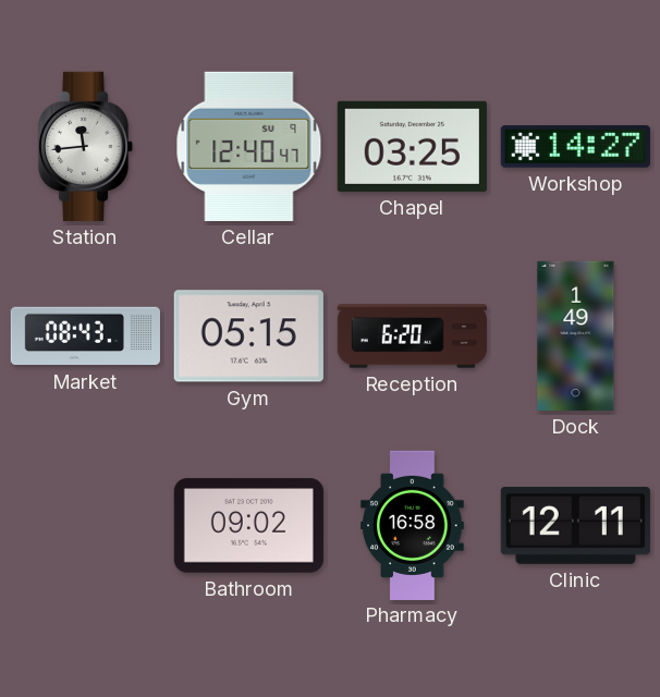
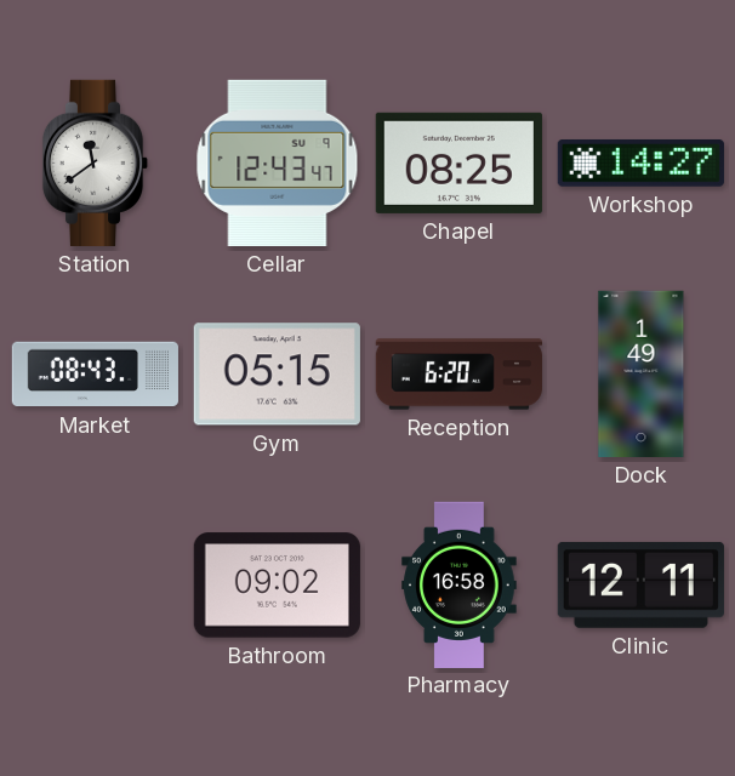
Station: 11:44 -> 11:39 (96, 162)
Cellar: 12:40 -> 12:43 (278, 162)
Chapel: 03:25 -> 08:25 (458, 162)
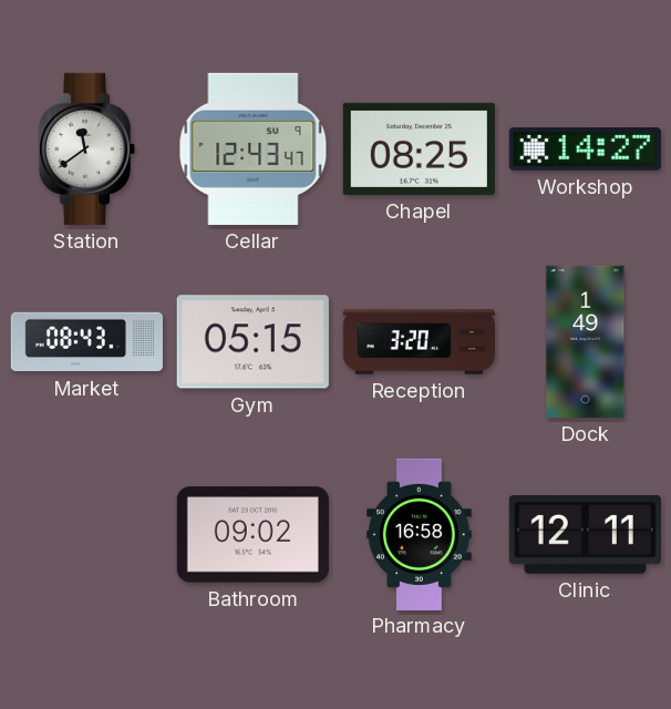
Reception: 6:20 -> 3:20 (419, 342)
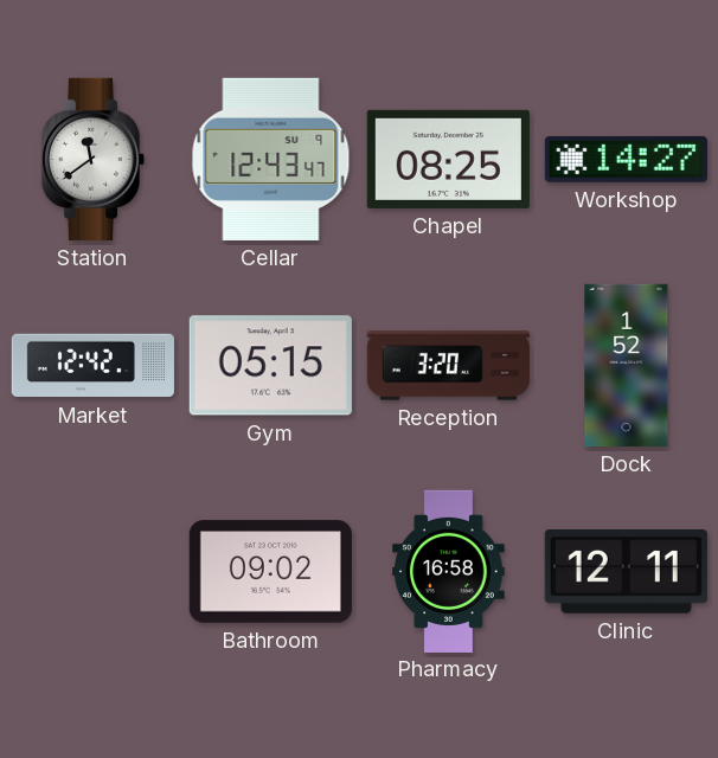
Market: 08:43 -> 12:42 (92, 366)
Dock: 1:49 -> 1:52 (627, 365)
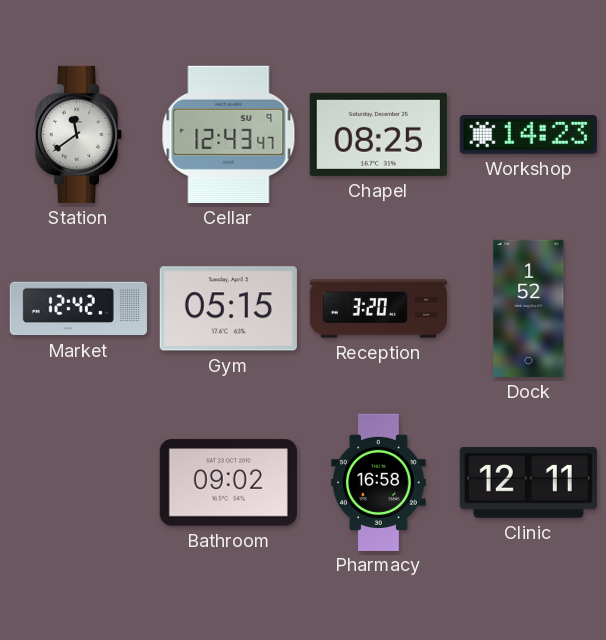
Workshop: 14:27 -> 14:23 (528, 134)
